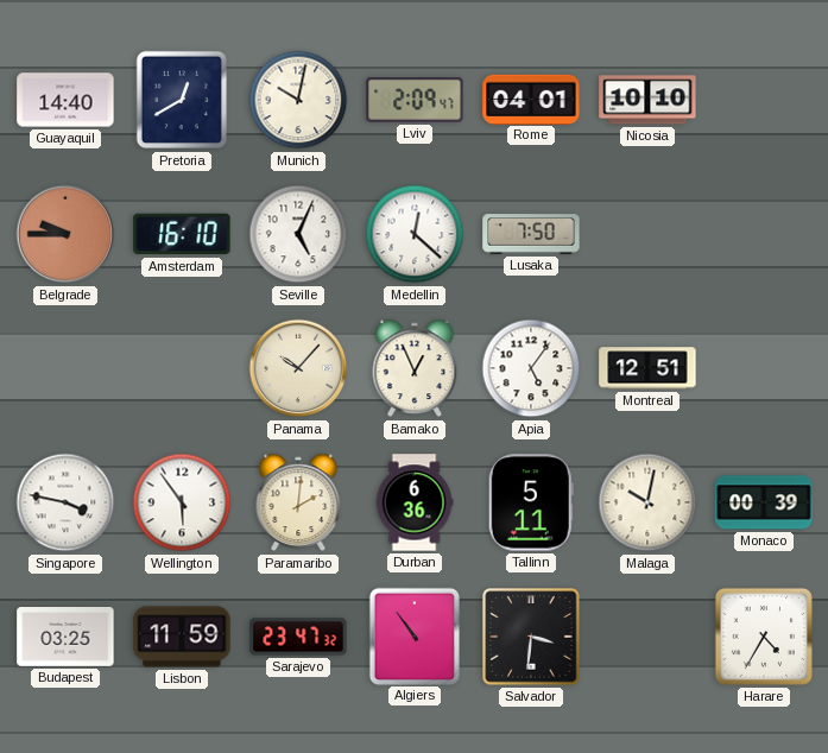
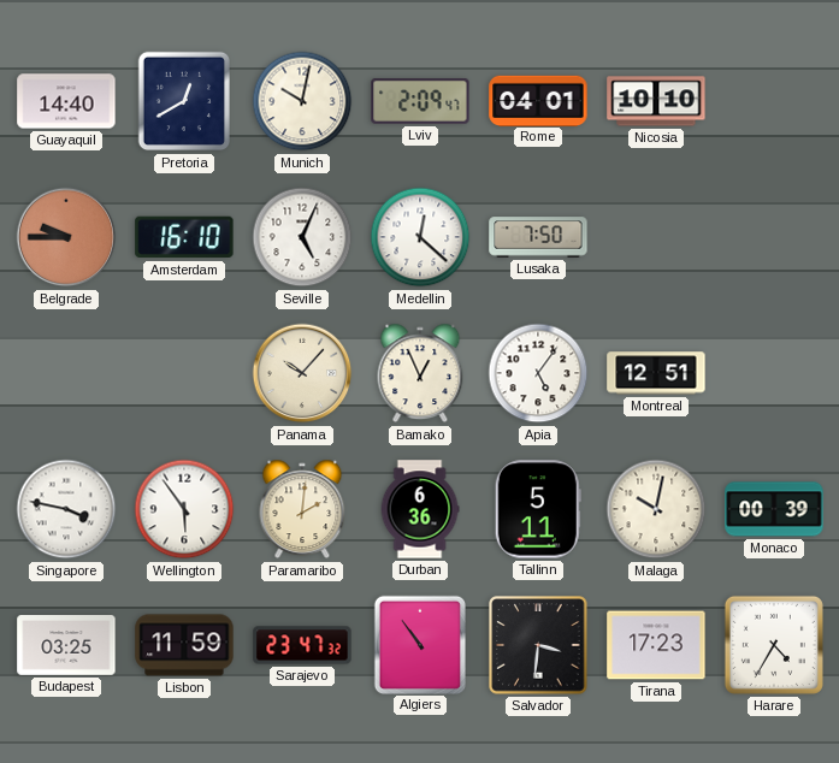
Tirana: none -> 17:23 (656, 645)
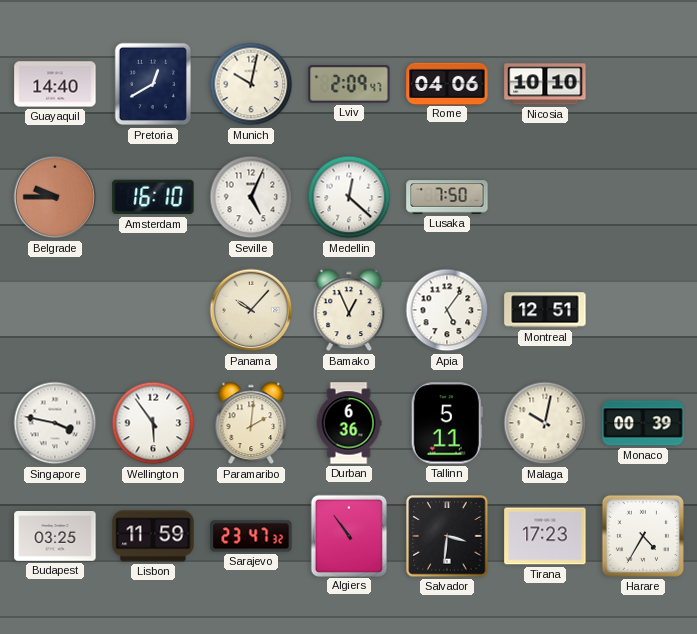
Rome: 04:01 -> 04:06 (447, 83)
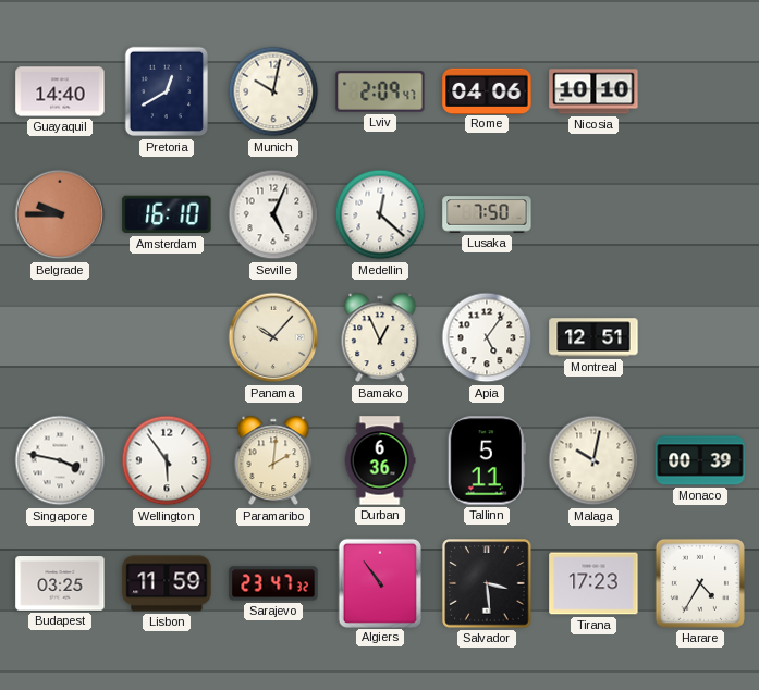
Salvador: 3:31 -> 3:29 (487, 583)
